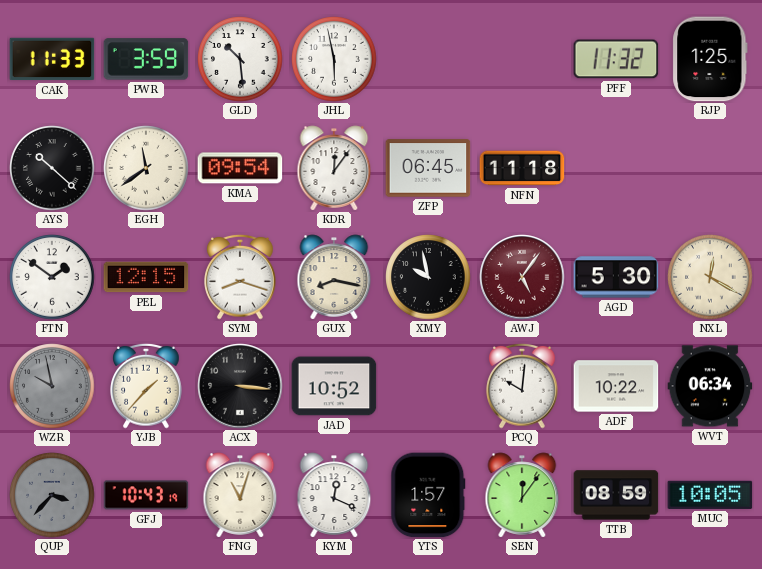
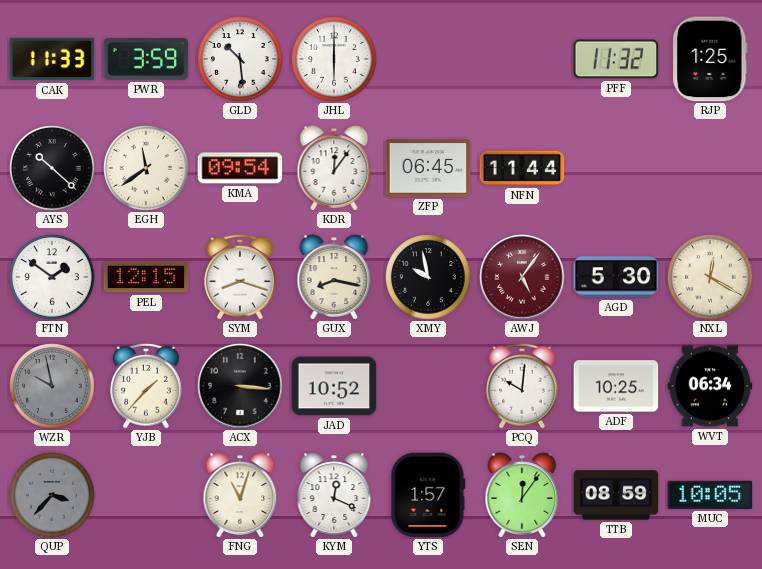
JHL: 5:58 -> 6:00 (334, 59)
NFN: 11:18 -> 11:44 (522, 168)
ADF: 10:22 -> 10:25 (616, 386)
GFJ: 10:43 -> none (146, 495)
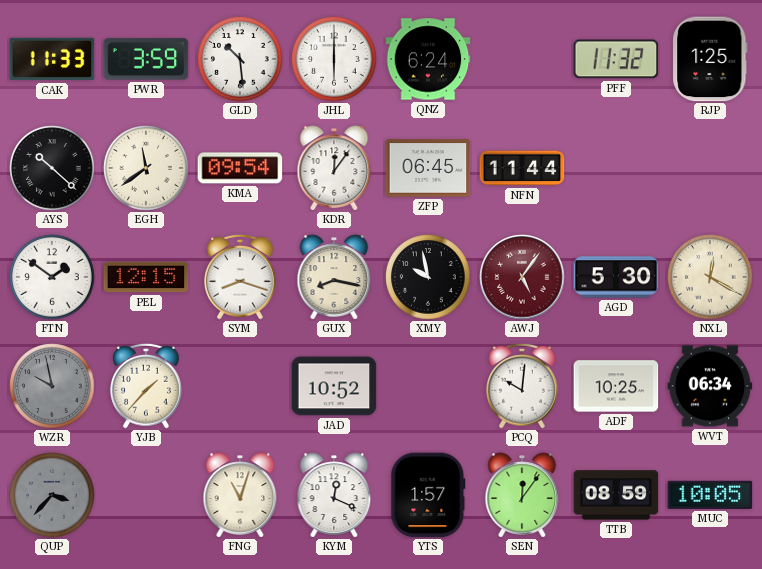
QNZ: none -> 6:24 (428, 59)
ACX: 3:16 -> none (240, 386)
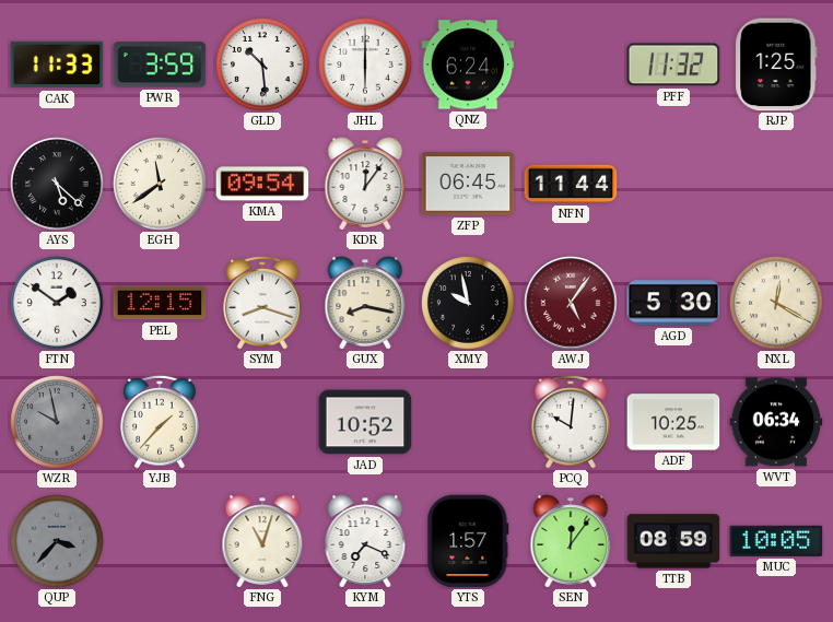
AYS: 10:22 -> 5:22 (57, 184)
KYM: 12:19 -> 7:19 (365, 541)
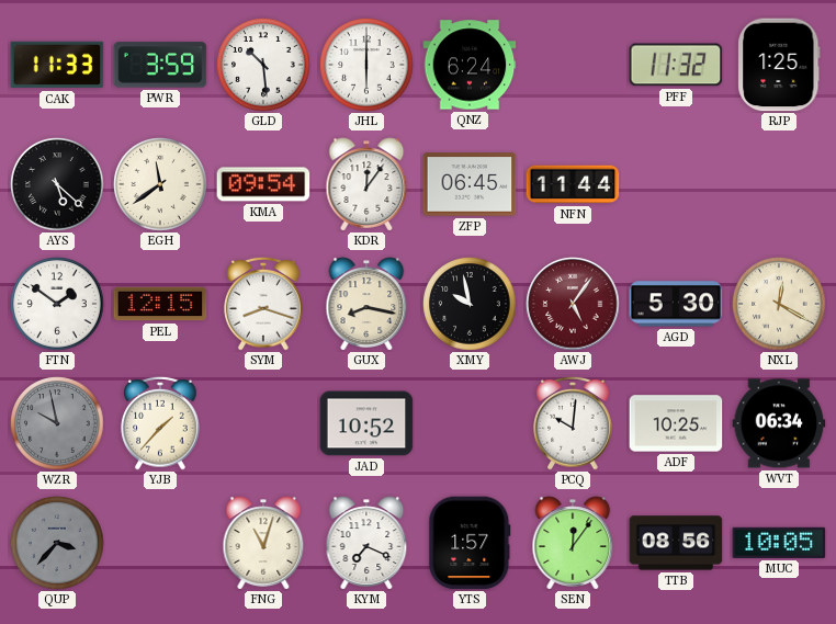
TTB: 08:59 -> 08:56 (676, 543)
